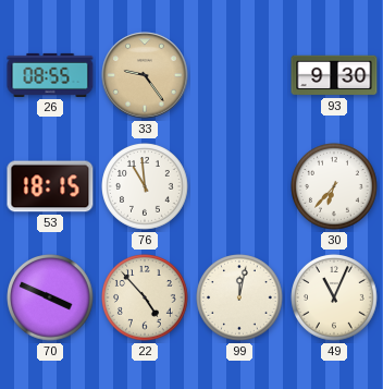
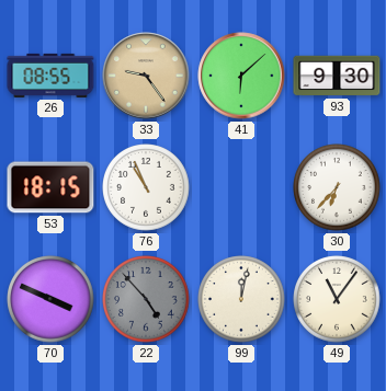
41: none -> 6:08 (241, 76)
76: 10:59 -> 10:56 (146, 187)
22 dial: cream -> grey (146, 299)
49: 11:04 -> 11:06 (337, 299)
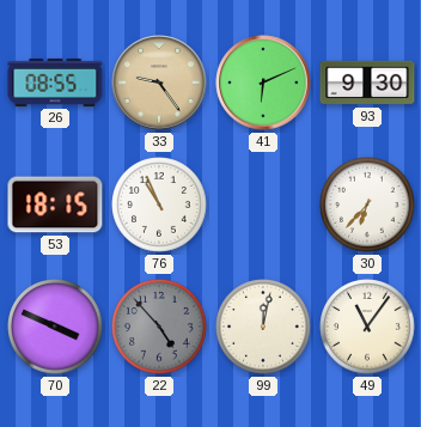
41: 6:08 -> 6:11 (263, 83)
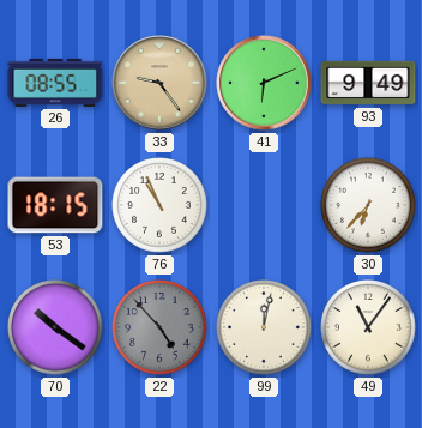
93: 9:30 -> 9:49 (368, 83)
70: 3:49 -> 10:21 (55, 327)
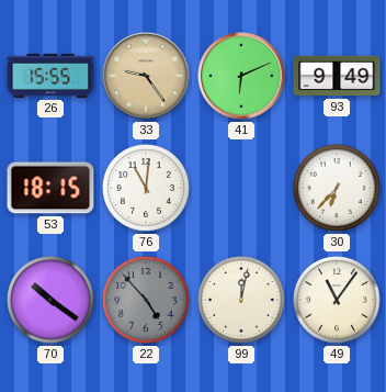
26: 08:55 -> 15:55 (50, 76)
76: 10:56 -> 11:01 (146, 188)
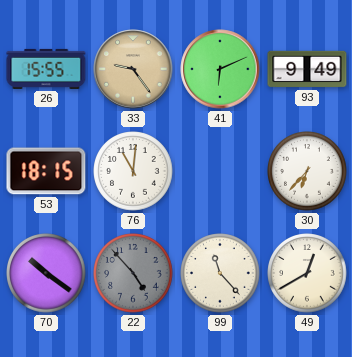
99: 12:02 -> 11:23 (220, 273)
49: 11:06 -> 12:40 (307, 273)
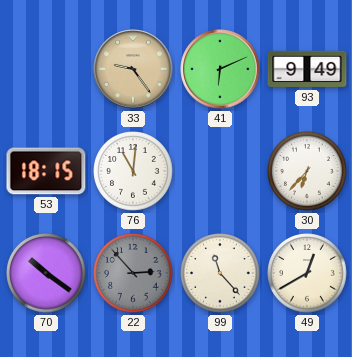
26: 15:55 -> none (46, 69)
22: 4:53 -> 2:53 (133, 273)
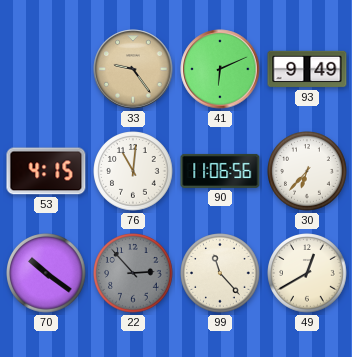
53: 18:15 -> 4:15 (46, 171)
90: none -> 11:06 (220, 171)
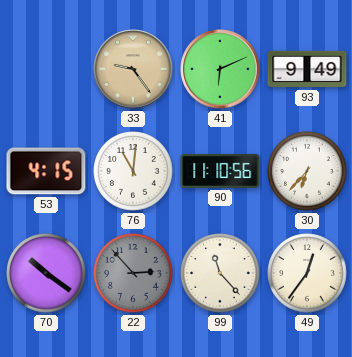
90: 11:06 -> 11:10 (220, 171)
49: 12:40 -> 12:36 (307, 273)
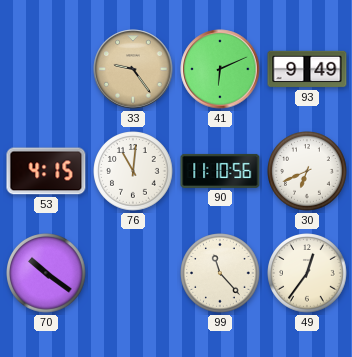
30: 6:37 -> 6:41 (307, 171)
22: 2:53 -> none (133, 273)
